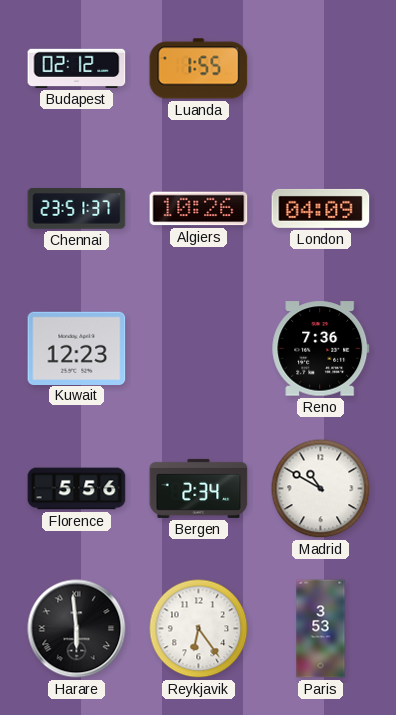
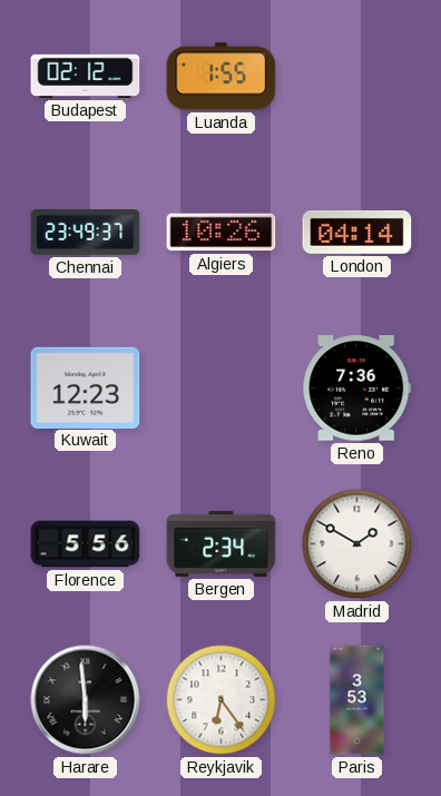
Chennai: 23:51 -> 23:49 (86, 233)
London: 04:09 -> 04:14 (357, 232)
Madrid: 10:50 -> 1:50 (357, 544)
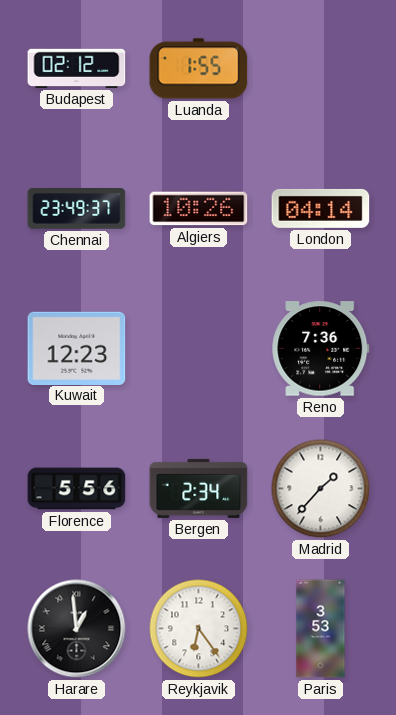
Madrid: 1:50 -> 1:37 (321, 489)
Harare: 5:59 -> 12:59 (77, 629)
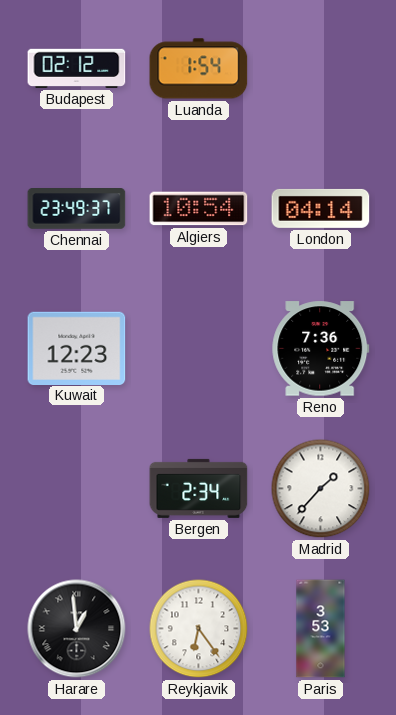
Luanda: 1:55 -> 1:54 (199, 69)
Algiers: 10:26 -> 10:54 (199, 209)
Florence: 5:56 -> none (77, 489)
